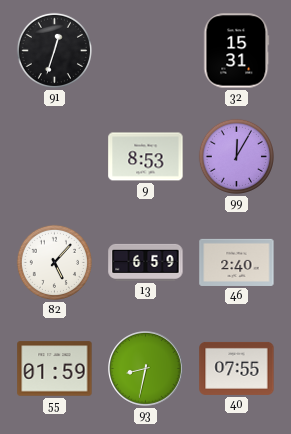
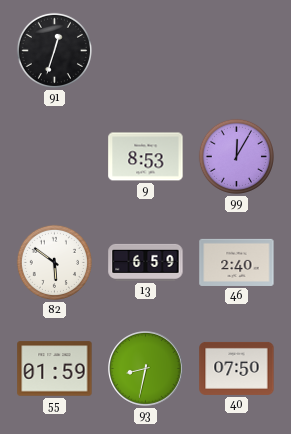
32: 15:31 -> none (237, 51)
82: 5:07 -> 5:51 (54, 262)
40: 07:55 -> 07:50 (237, 368)
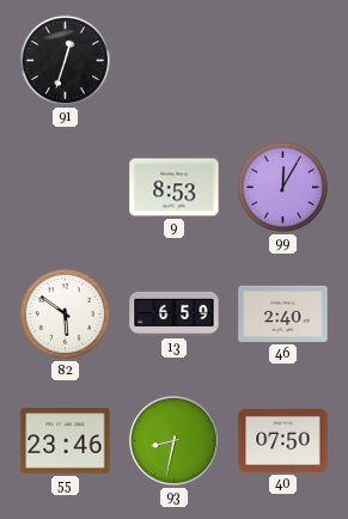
55: 01:59 -> 23:46 (66, 441)
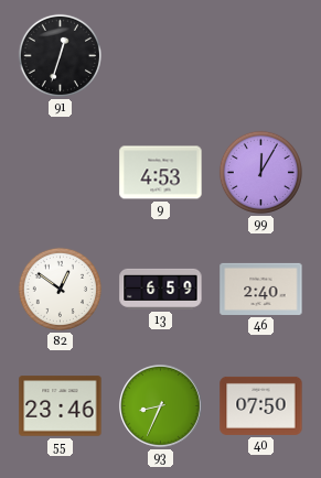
9: 8:53 -> 4:53 (161, 173)
82: 5:51 -> 12:51 (60, 289)
93: 8:32 -> 8:34 (161, 406)
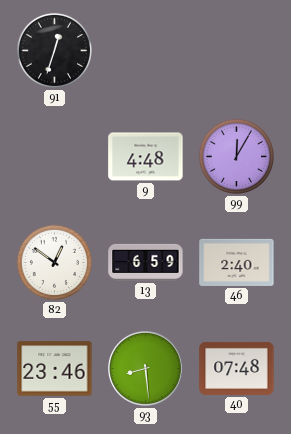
9: 4:53 -> 4:48 (146, 157)
93: 8:34 -> 8:29 (146, 369)
40: 07:50 -> 07:48 (237, 368)
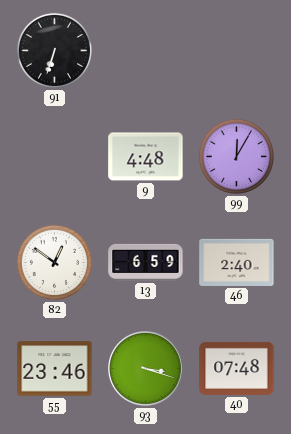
91: 12:33 -> 6:33 (54, 50)
93: 8:29 -> 3:18 (146, 369)
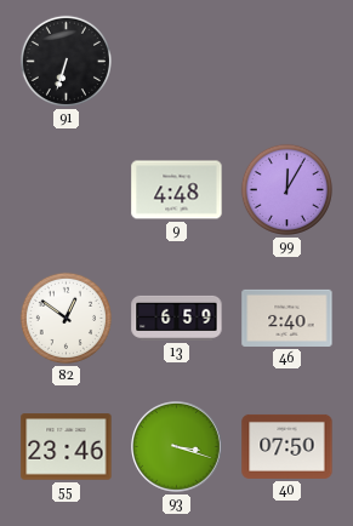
40: 07:48 -> 07:50 (287, 446)
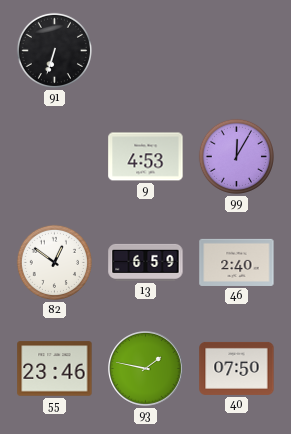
9: 4:48 -> 4:53 (146, 157)
93: 3:18 -> 1:47 (146, 369)
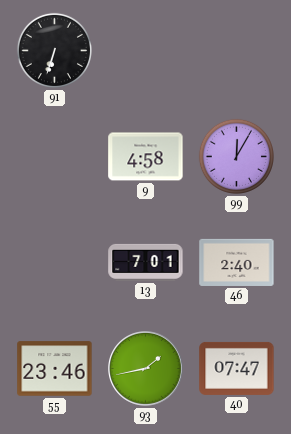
9: 4:53 -> 4:58 (146, 157)
82: 12:51 -> none (54, 262)
13: 6:59 -> 7:01 (146, 262)
93: 1:47 -> 1:43 (146, 369)
40: 07:50 -> 07:47 (237, 368)
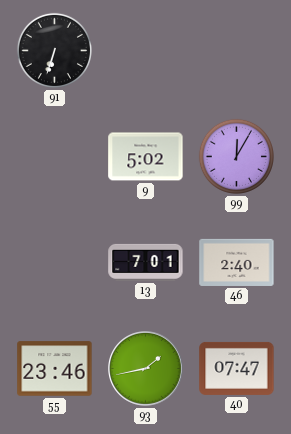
9: 4:58 -> 5:02 (146, 157)
